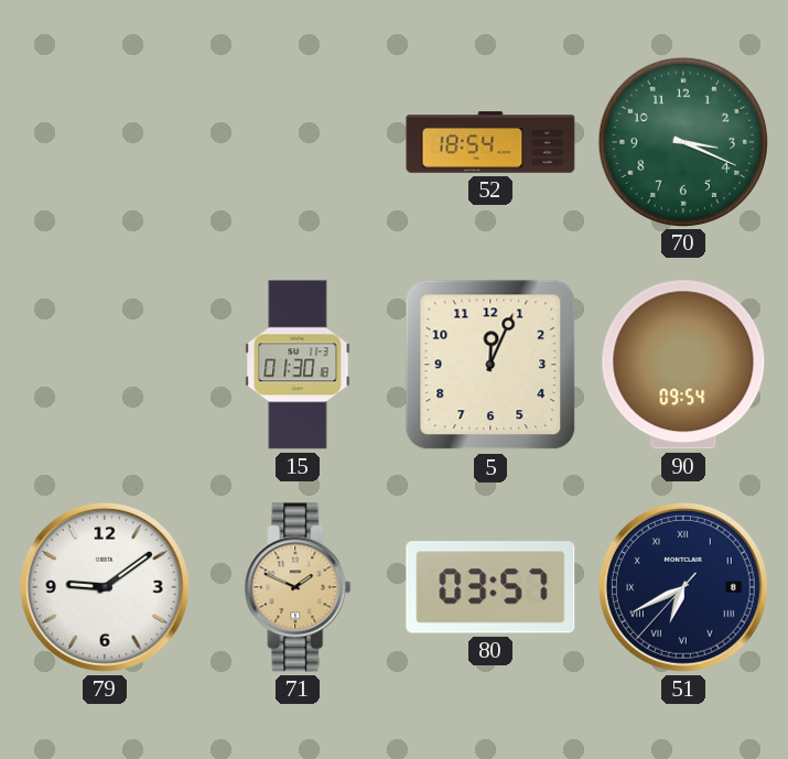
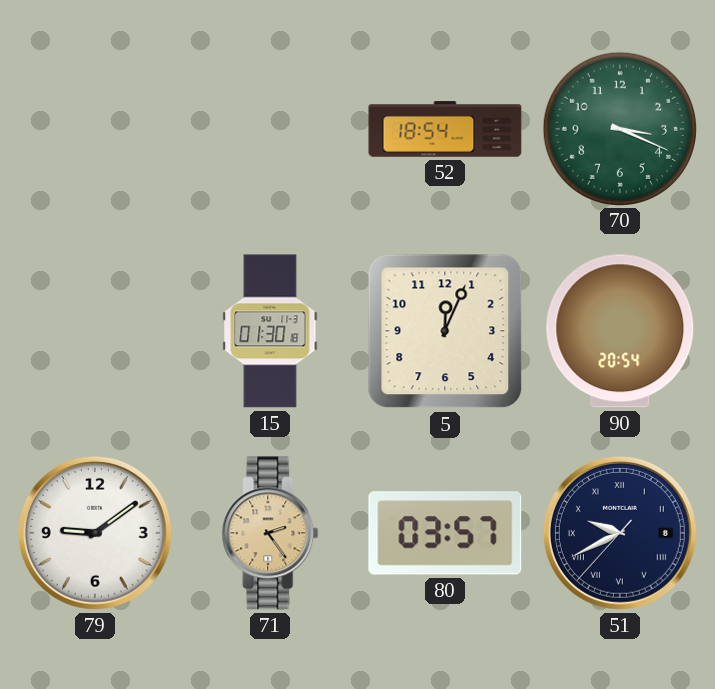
90: 09:54 -> 20:54 (620, 331)
71: 1:49 -> 2:24 (270, 533)
51: 6:40 -> 9:40 (620, 533)
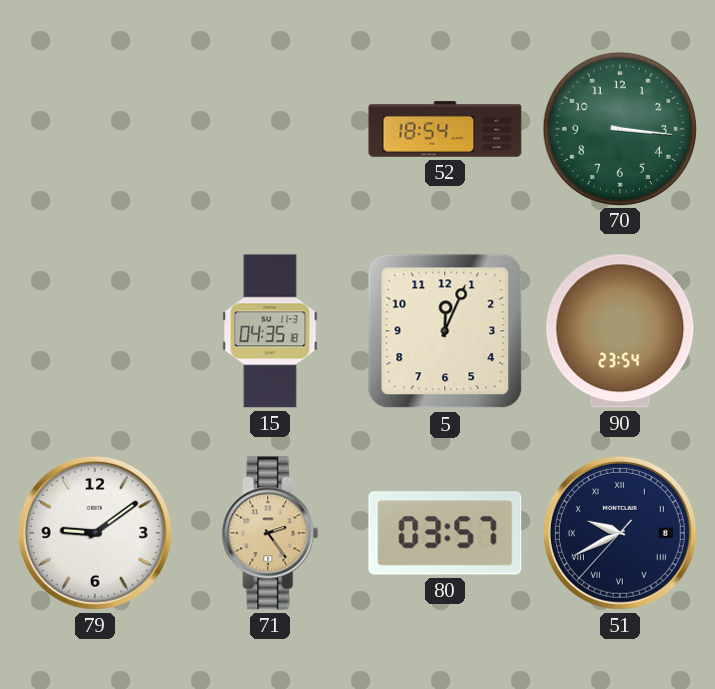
70: 3:19 -> 3:16 (619, 128)
15: 01:30 -> 04:35 (270, 331)
90: 20:54 -> 23:54 (620, 331)
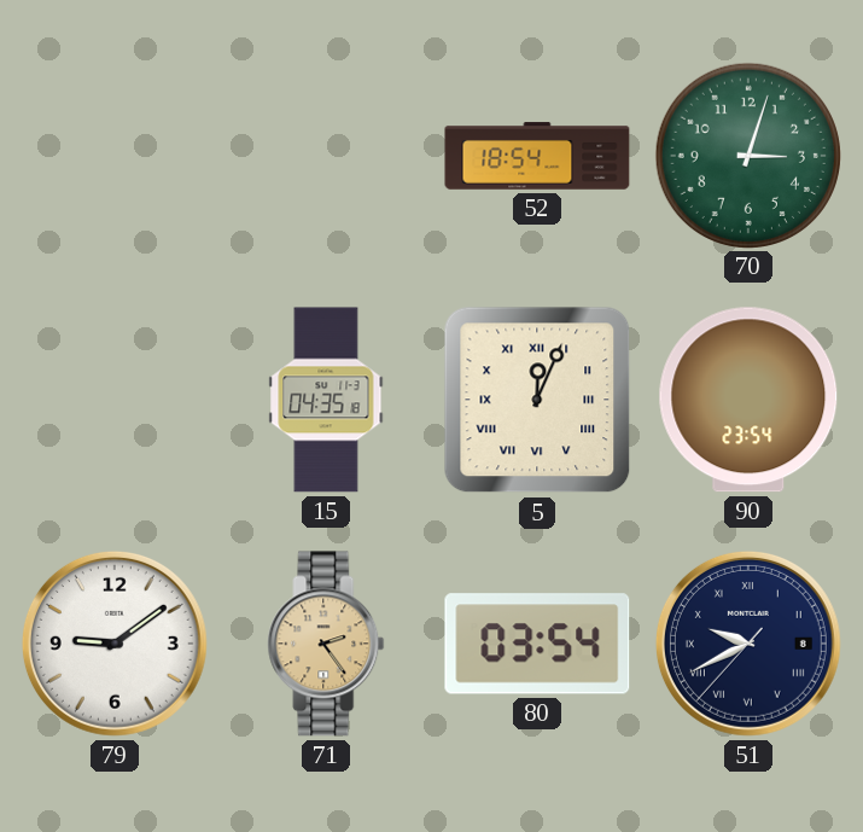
70: 3:16 -> 3:03 (747, 155)
5 numerals: Arabic -> Roman (537, 400)
80: 03:57 -> 03:54 (537, 644)
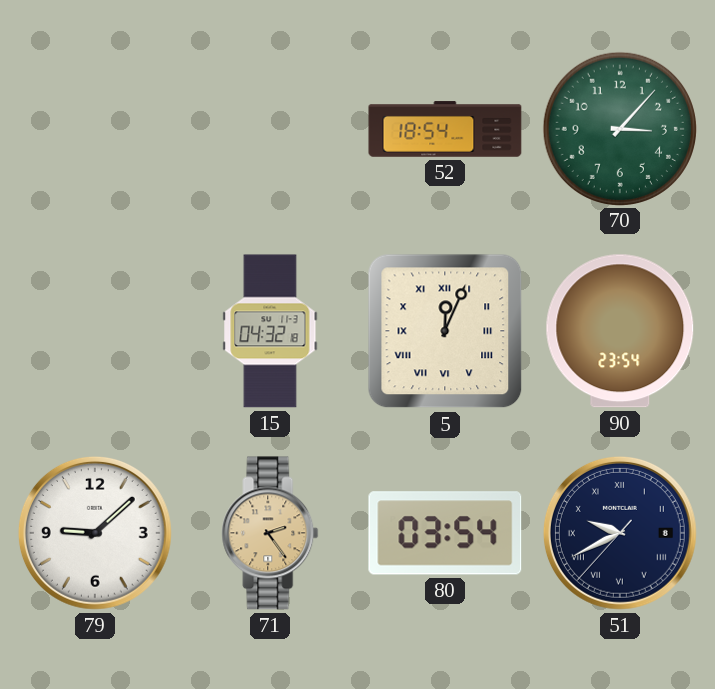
70: 3:03 -> 3:07 (619, 128)
15: 04:35 -> 04:32 (270, 331)
79: 9:09 -> 9:08 (95, 533)
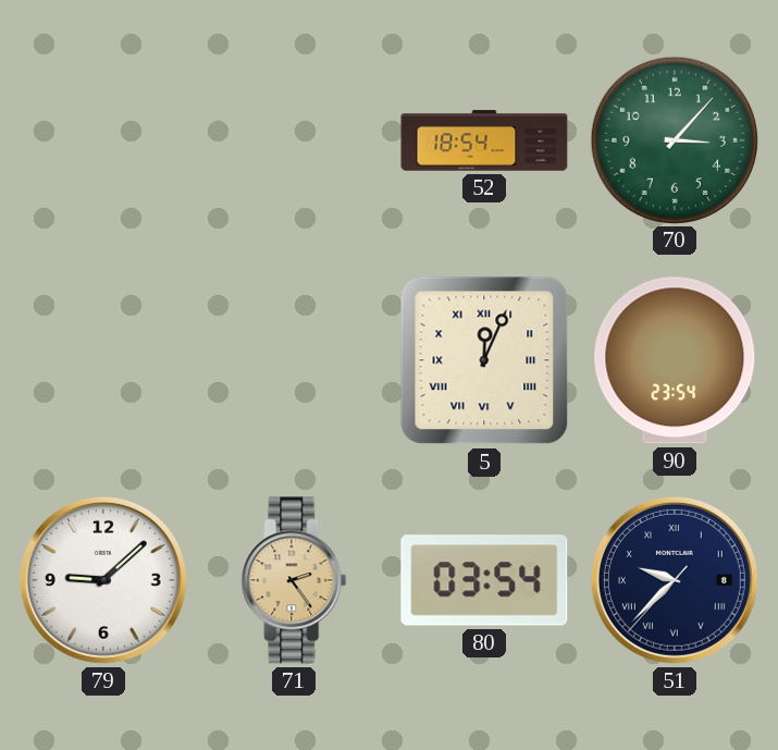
15: 04:32 -> none (270, 331)
51: 9:40 -> 9:37 (675, 580)
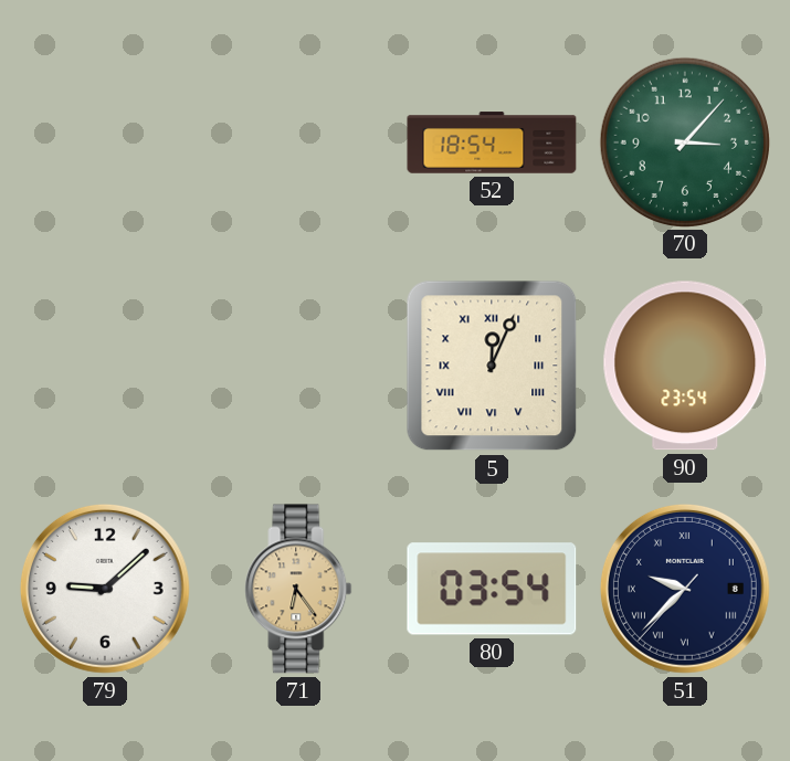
71: 2:24 -> 6:24 (298, 589)
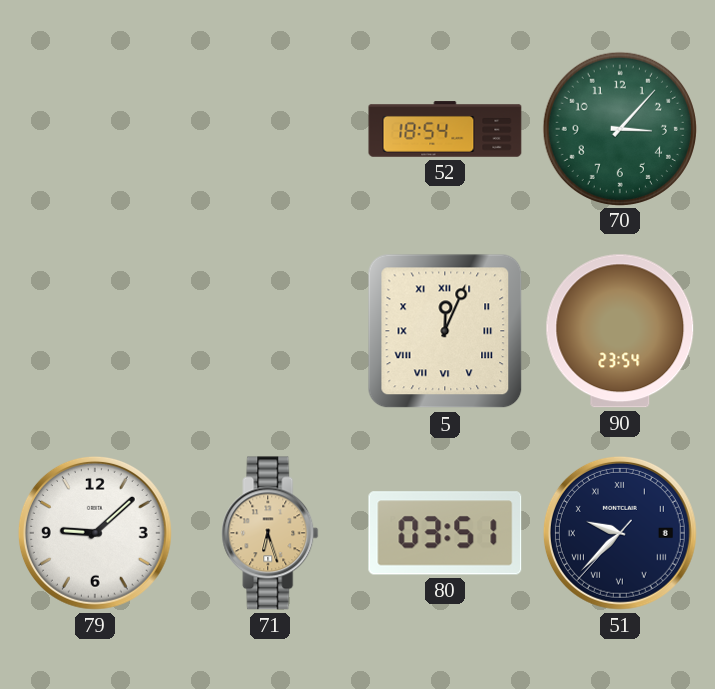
71: 6:24 -> 6:27 (270, 533)
80: 03:54 -> 03:51 (445, 533)
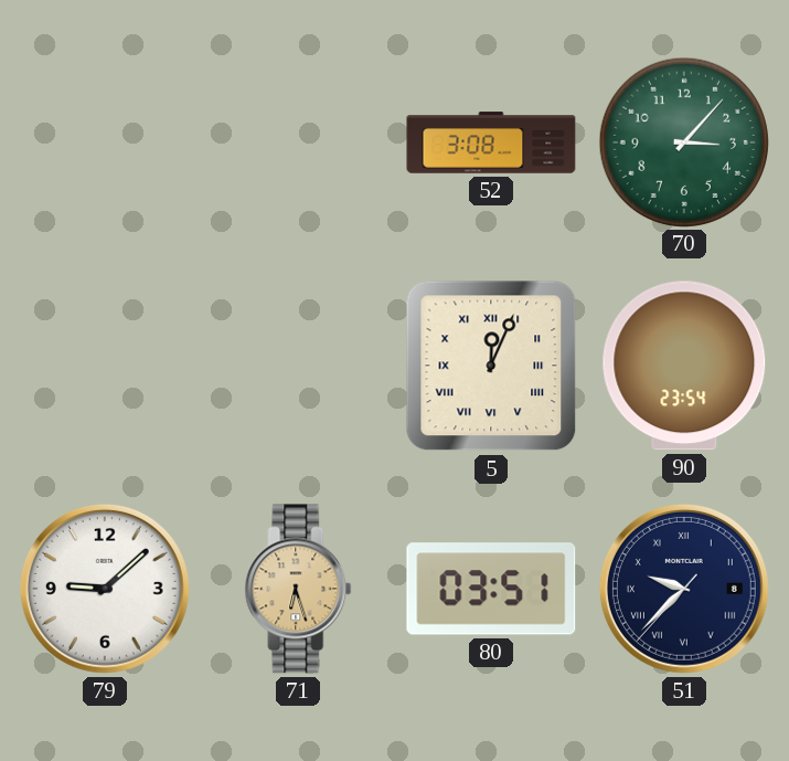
52: 18:54 -> 3:08 (491, 142)
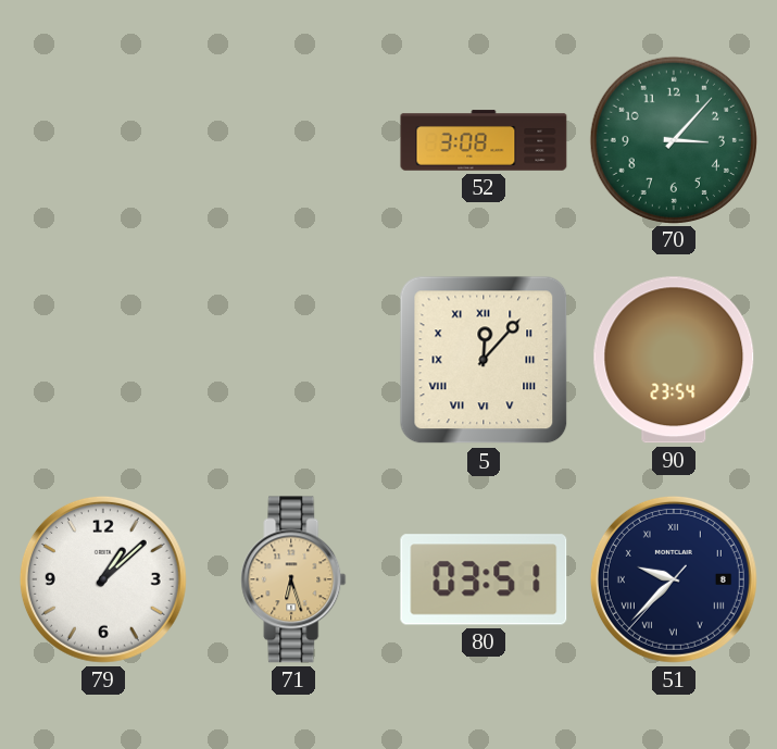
5: 12:04 -> 12:07 (484, 360)
79: 9:08 -> 1:08 (103, 579)
